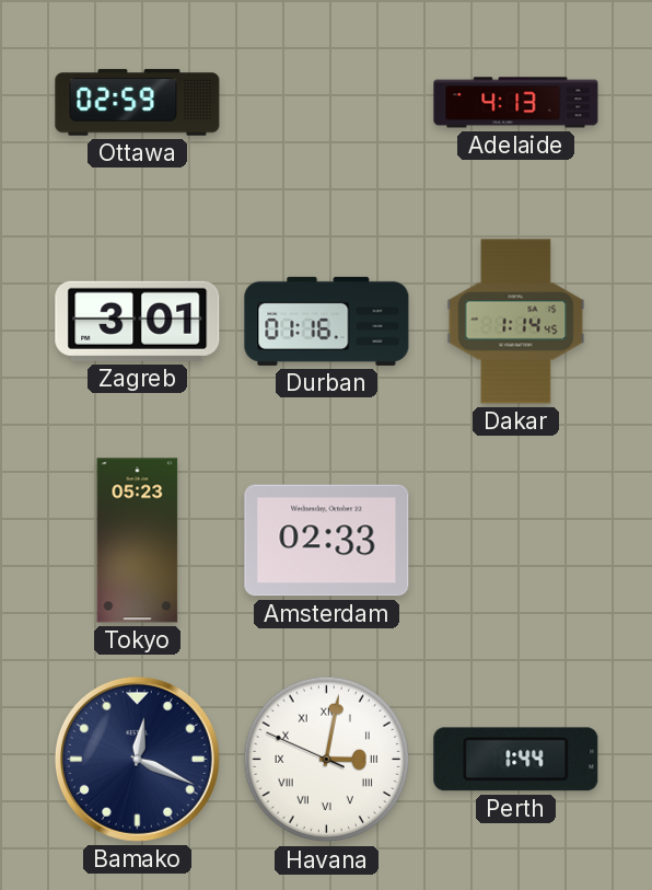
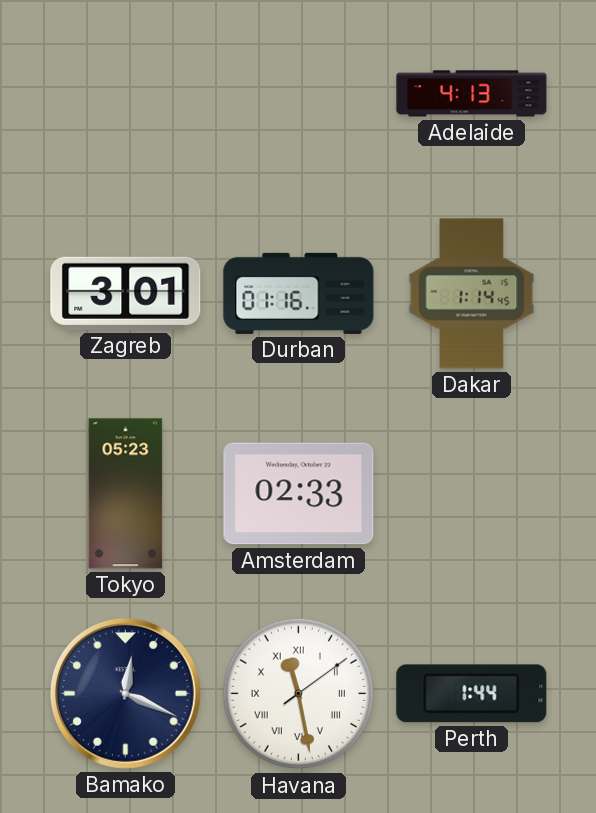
Ottawa: 02:59 -> none (138, 103)
Havana: 3:01 -> 11:28 (299, 694)
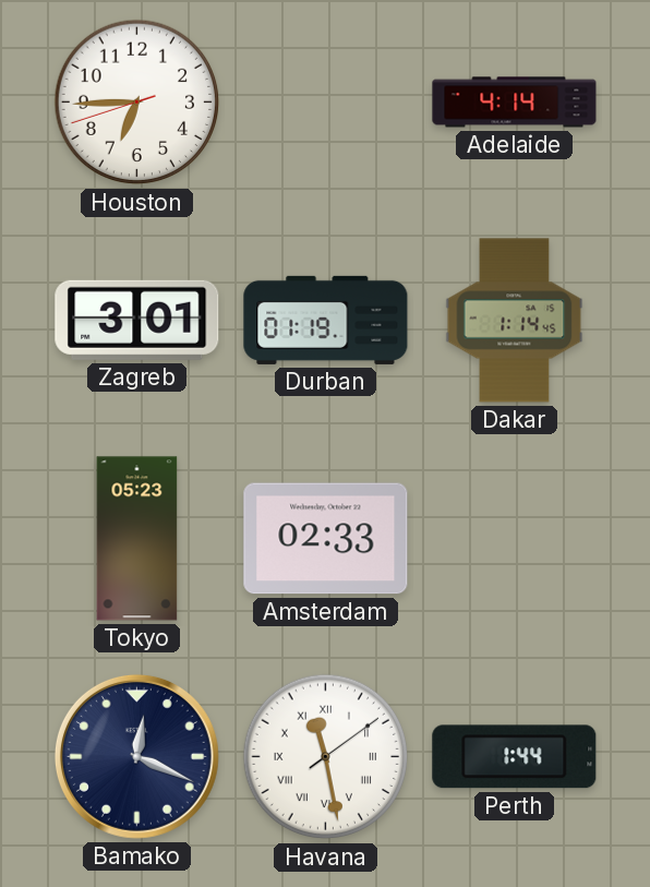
Houston: none -> 6:44 (137, 103)
Adelaide: 4:13 -> 4:14 (515, 103)
Durban: 01:16 -> 01:19 (326, 320)
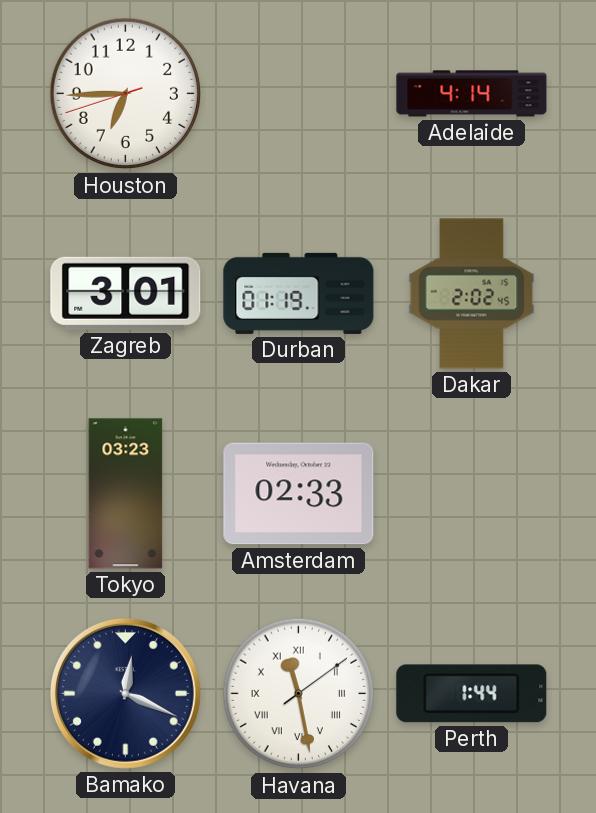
Dakar: 1:14 -> 2:02 (472, 294)
Tokyo: 05:23 -> 03:23 (126, 494)
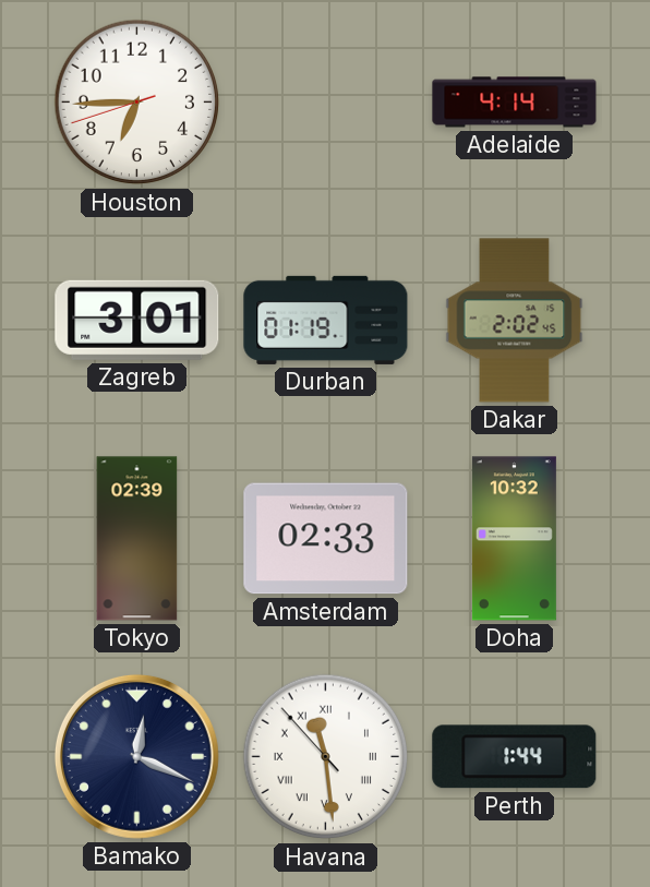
Tokyo: 03:23 -> 02:39 (137, 539)
Doha: none -> 10:32 (514, 539)
Havana: 11:28:09 -> 11:28:53 (326, 757)
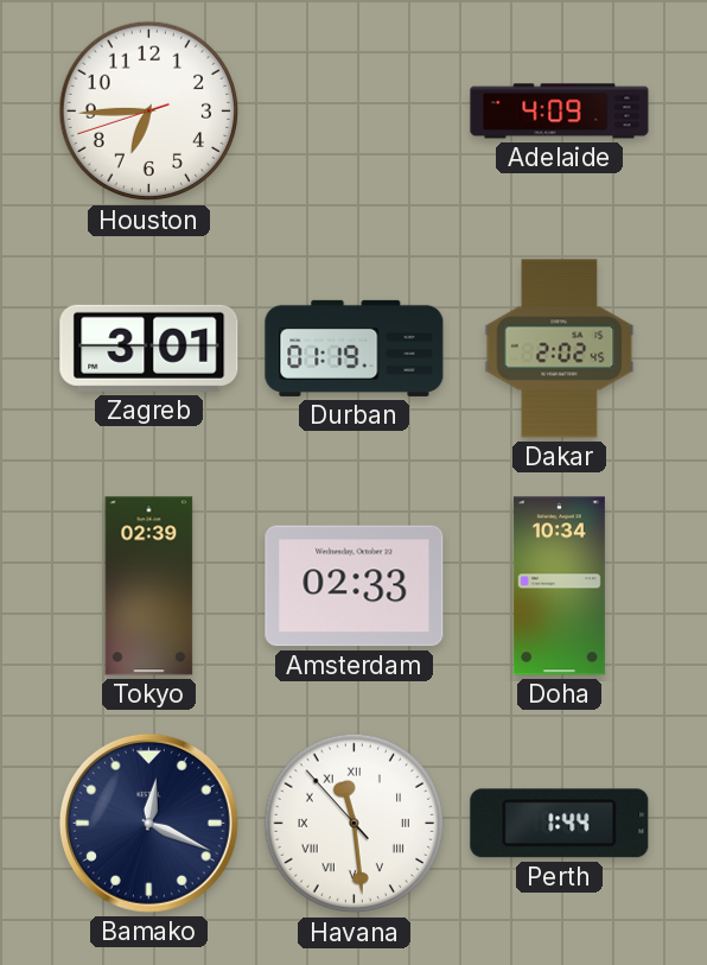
Adelaide: 4:14 -> 4:09 (560, 112)
Doha: 10:32 -> 10:34 (559, 586)
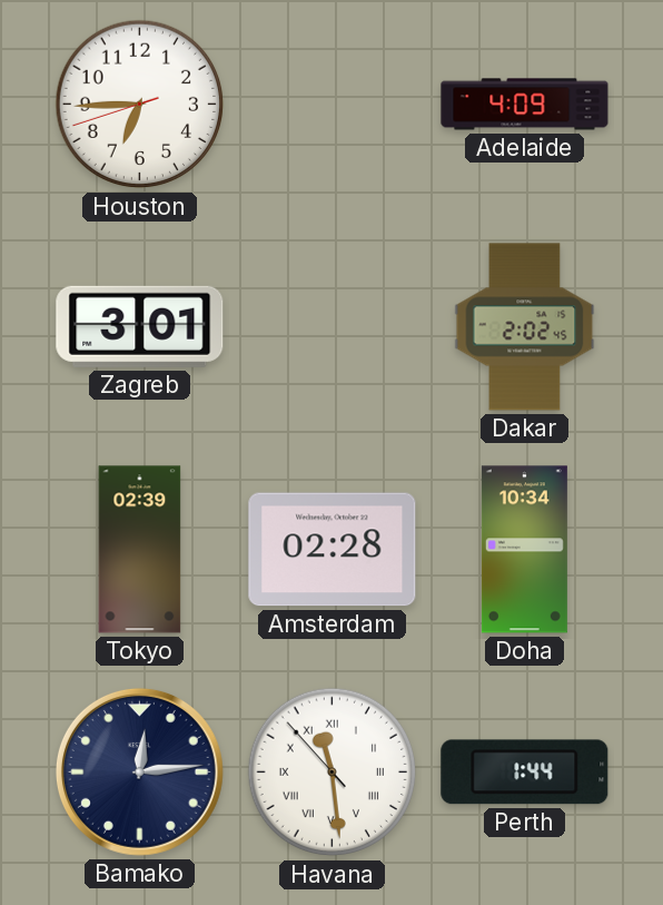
Durban: 01:19 -> none (355, 348)
Amsterdam: 02:33 -> 02:28 (333, 550)
Bamako: 12:19 -> 12:14 (139, 771)
